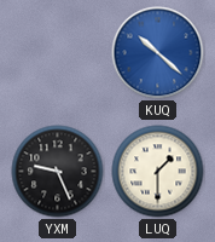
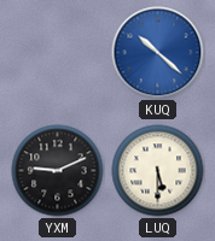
YXM: 9:26 -> 9:11 (58, 171)
LUQ: 1:30 -> 5:30 (158, 171)
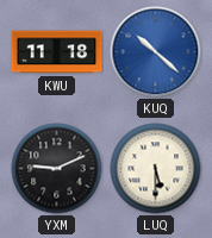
KWU: none -> 11:18 (57, 52)
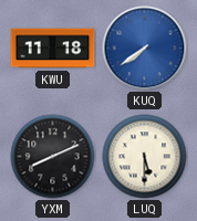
KUQ: 10:22 -> 7:39 (145, 49)
YXM: 9:11 -> 8:11 (53, 157)
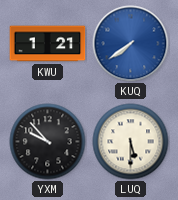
KWU: 11:18 -> 1:21 (48, 44)
YXM: 8:11 -> 9:53 (48, 142)
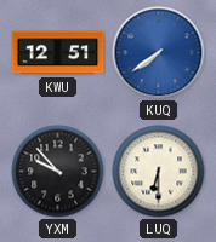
KWU: 1:21 -> 12:51 (58, 53)
LUQ: 5:30 -> 6:30 (159, 172)
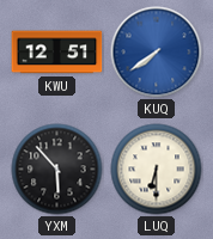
YXM: 9:53 -> 5:53 (57, 170)
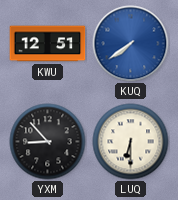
YXM: 5:53 -> 8:53 (48, 142)
